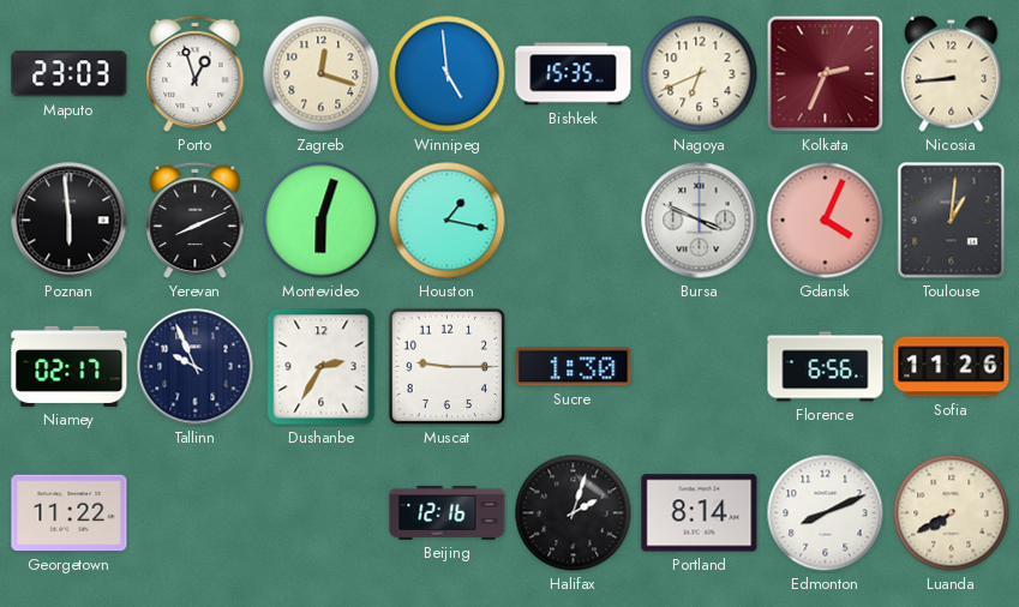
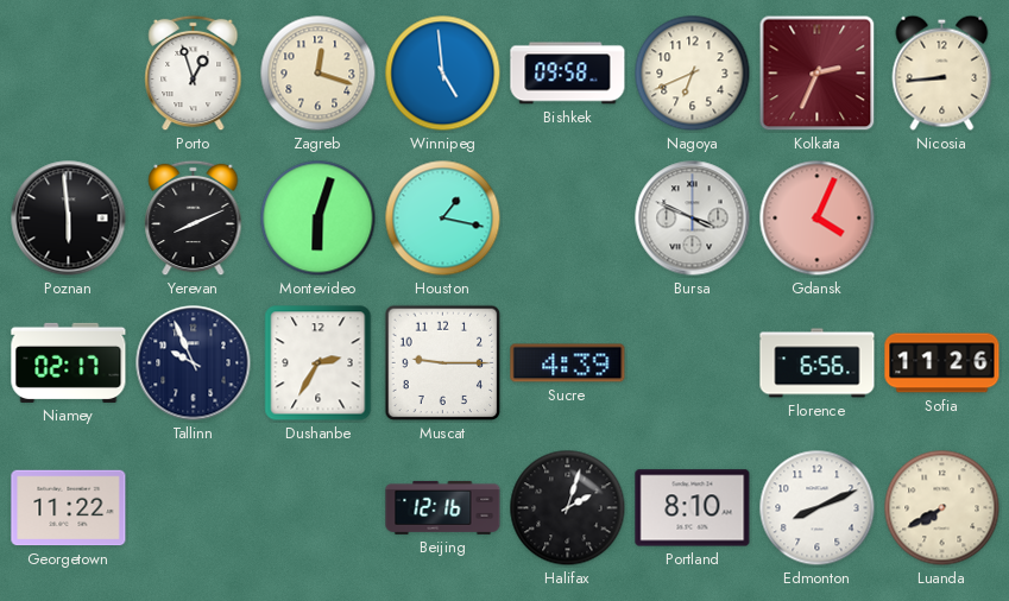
Maputo: 23:03 -> none (70, 74)
Bishkek: 15:35 -> 09:58 (568, 74)
Toulouse: 1:01 -> none (952, 221)
Sucre: 1:30 -> 4:39 (568, 363)
Portland: 8:14 -> 8:10 (693, 508)
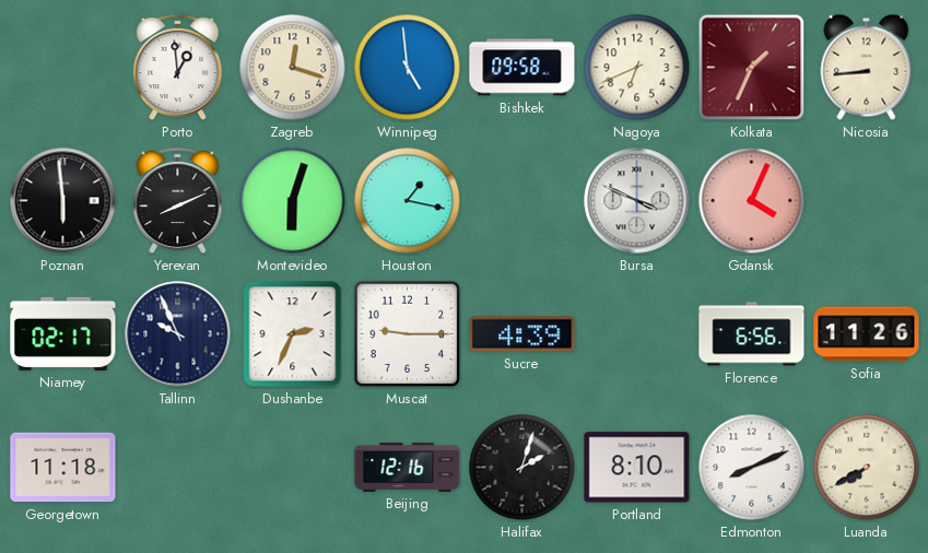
Porto: 12:57 -> 12:59 (178, 68)
Kolkata: 2:34 -> 1:34 (752, 68)
Dushanbe: 2:35 -> 2:34 (293, 334)
Georgetown: 11:22 -> 11:18 (63, 468)
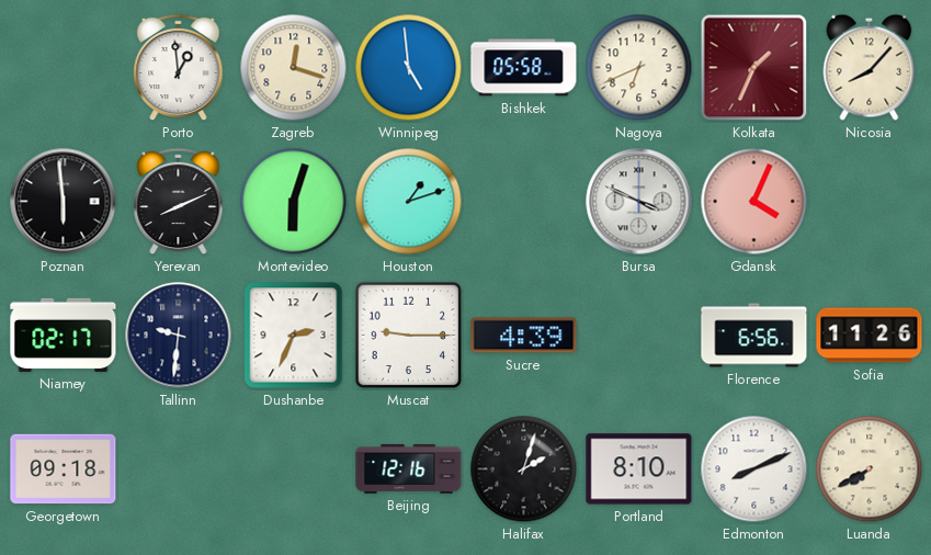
Bishkek: 09:58 -> 05:58 (524, 68)
Nicosia: 8:44 -> 8:07 (870, 67)
Houston: 1:17 -> 1:12 (409, 202)
Tallinn: 9:56 -> 9:31 (179, 336)
Georgetown: 11:18 -> 09:18 (64, 469)
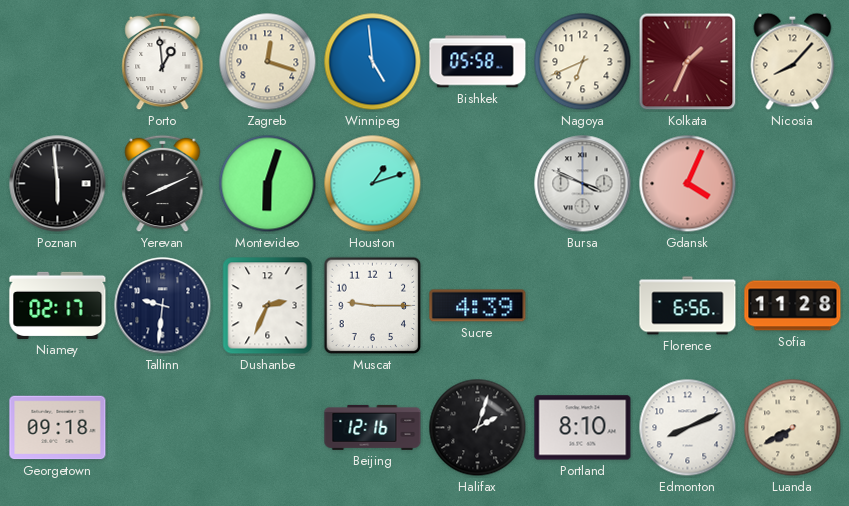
Sofia: 11:26 -> 11:28 (793, 306)
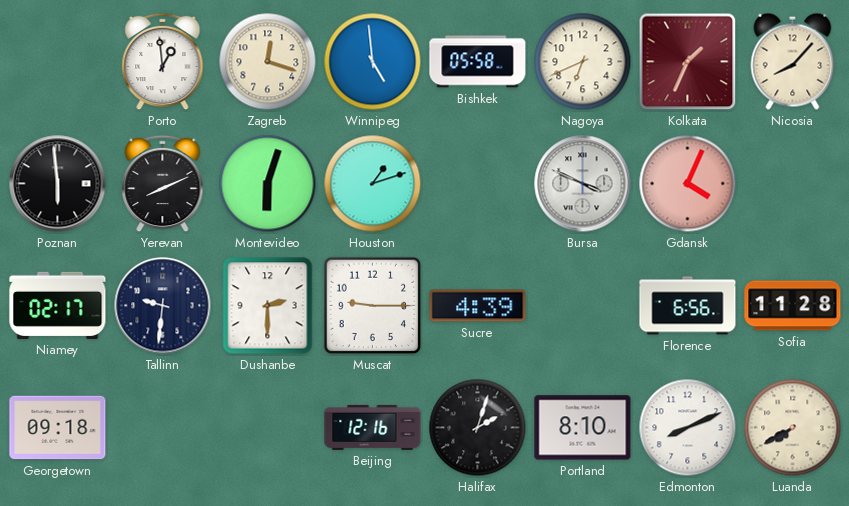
Dushanbe: 2:34 -> 2:30 (268, 306)
